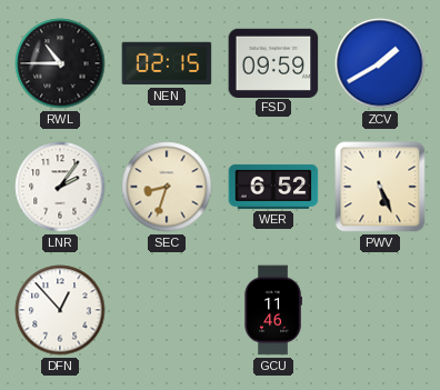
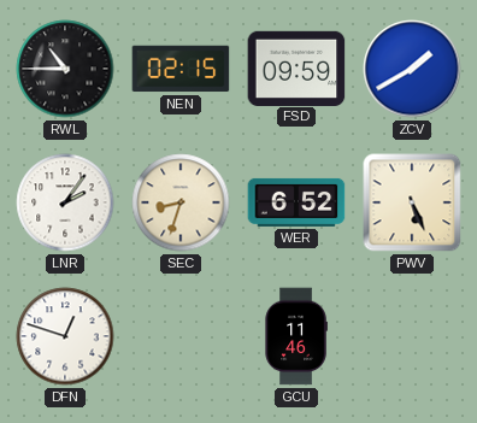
DFN: 12:53 -> 12:48 (65, 336)
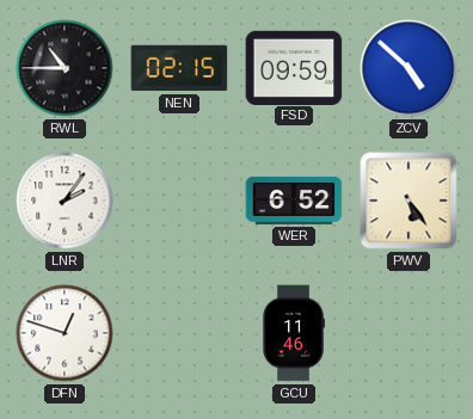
ZCV: 1:40 -> 4:52 (408, 68)
SEC: 8:33 -> none (181, 202)
PWV: 5:26 -> 5:24 (408, 201)
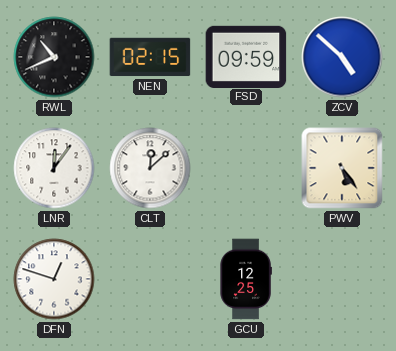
RWL: 10:45 -> 10:41 (54, 57)
LNR: 2:06 -> 12:06 (54, 168)
CLT: none -> 12:08 (150, 168)
WER: 6:52 -> none (294, 201)
GCU: 11:46 -> 12:25 (246, 279)
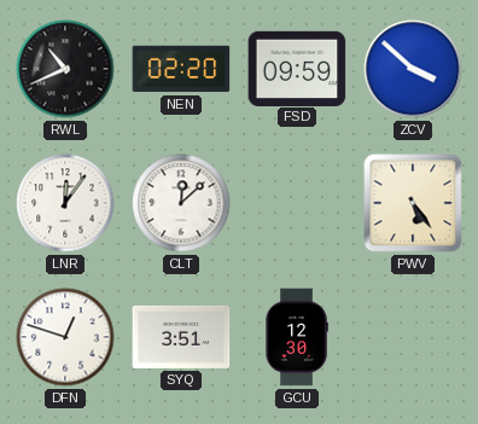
NEN: 02:15 -> 02:20 (181, 69)
ZCV: 4:52 -> 3:52 (413, 69)
SYQ: none -> 3:51 (181, 337)
GCU: 12:25 -> 12:30 (297, 337)
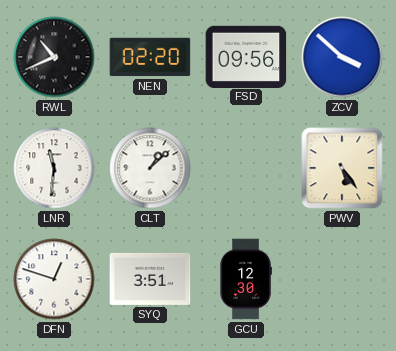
FSD: 09:59 -> 09:56 (246, 56)
LNR: 12:06 -> 11:31 (54, 168)
CLT: 12:08 -> 1:08 (150, 168)
